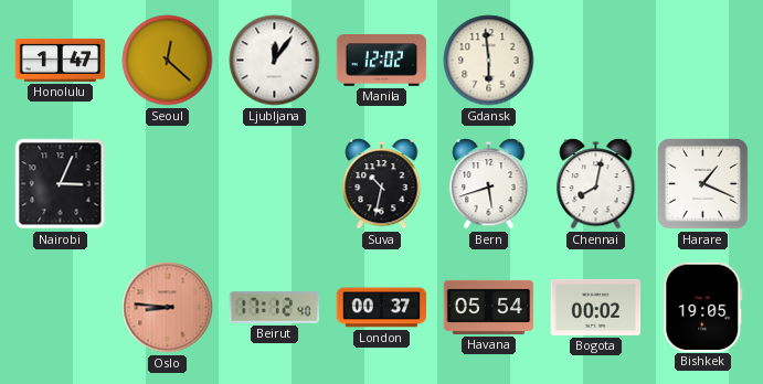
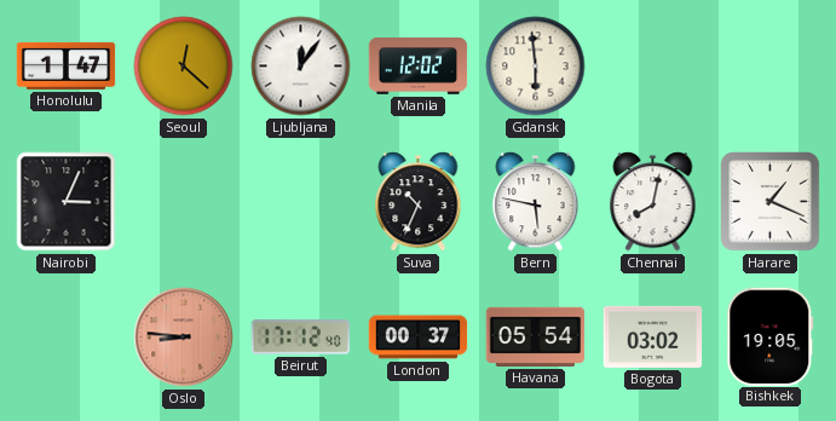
Suva: 10:32 -> 10:34 (419, 202)
Bern: 5:42 -> 5:47 (536, 202)
Bogota: 00:02 -> 03:02 (653, 336)
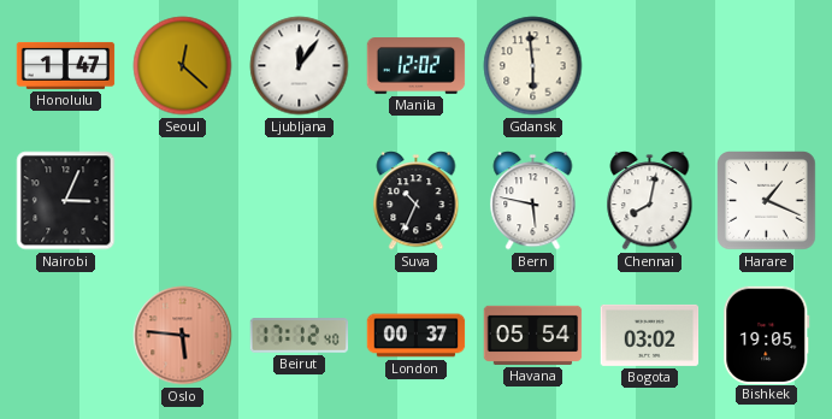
Oslo: 8:46 -> 5:46 (183, 336)
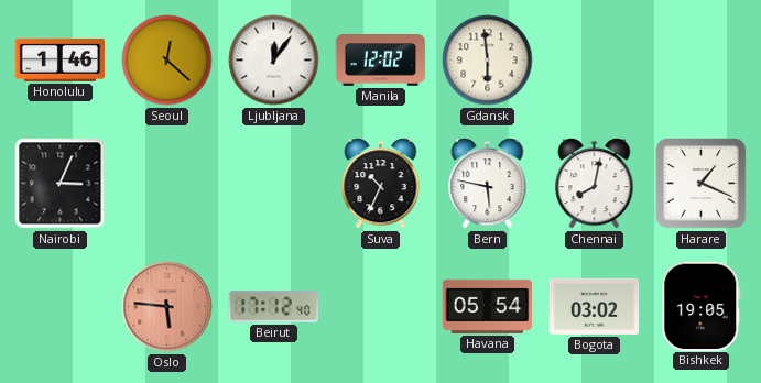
Honolulu: 1:47 -> 1:46 (61, 59)
London: 00:37 -> none (417, 336)
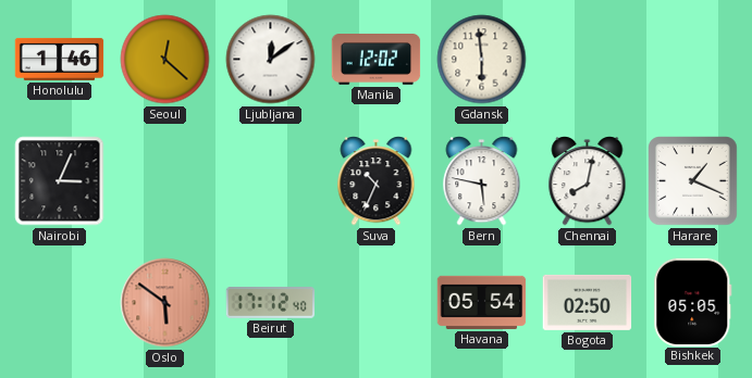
Ljubljana: 12:06 -> 12:09 (271, 60)
Oslo: 5:46 -> 5:51 (165, 303)
Bogota: 03:02 -> 02:50 (588, 302)
Bishkek: 19:05 -> 05:05 (693, 302)
